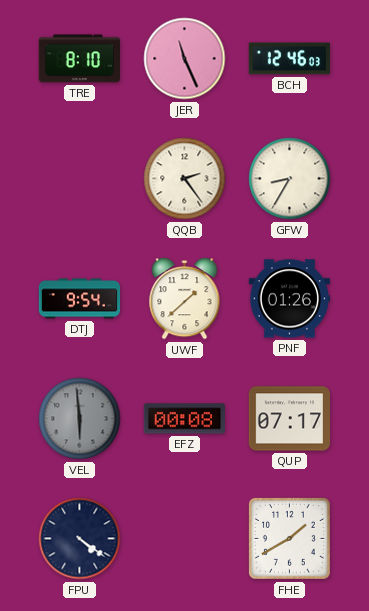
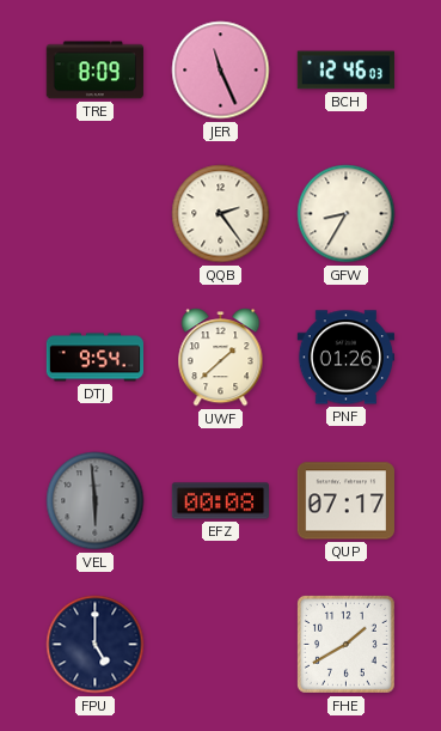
TRE: 8:10 -> 8:09 (94, 71)
FPU: 4:21 -> 5:00 (96, 645)
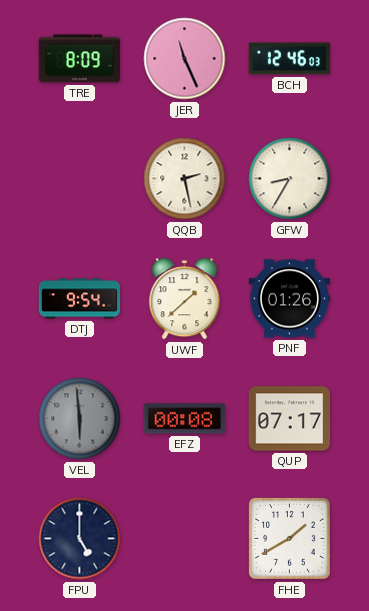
QQB: 2:24 -> 2:28 (185, 179)
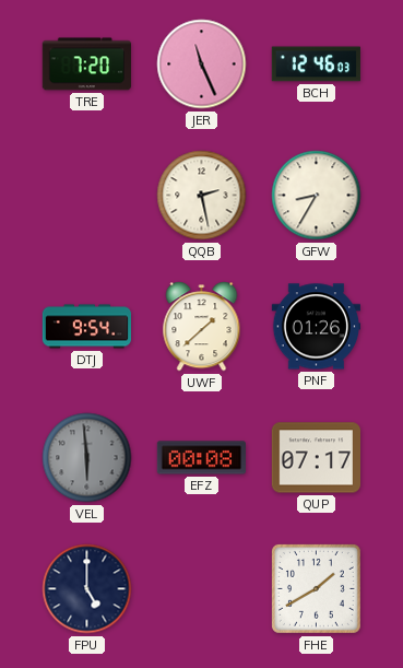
TRE: 8:09 -> 7:20 (86, 65)
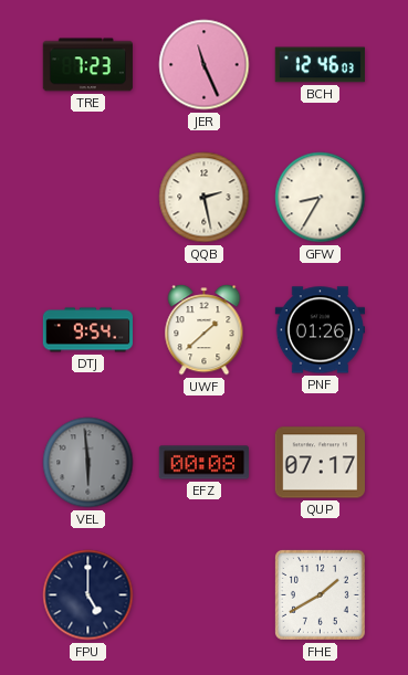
TRE: 7:20 -> 7:23 (87, 65)
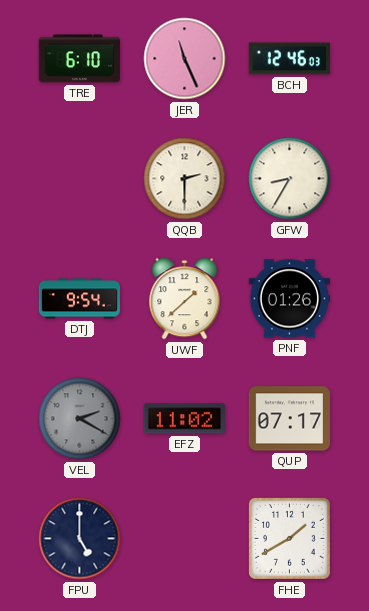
TRE: 7:23 -> 6:10 (79, 59)
QQB: 2:28 -> 2:30 (185, 179)
VEL: 5:59 -> 2:20 (80, 419)
EFZ: 00:08 -> 11:02 (184, 419)
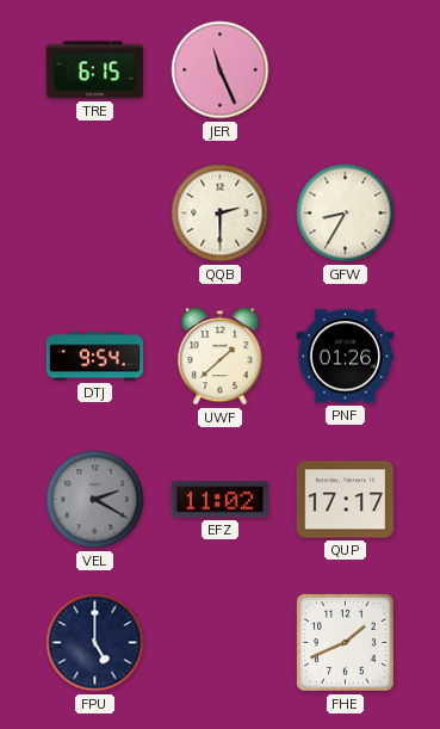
TRE: 6:10 -> 6:15 (94, 70)
BCH: 12:46 -> none (289, 59)
QUP: 07:17 -> 17:17 (345, 500)
FHE: 1:40 -> 1:41 (345, 642)
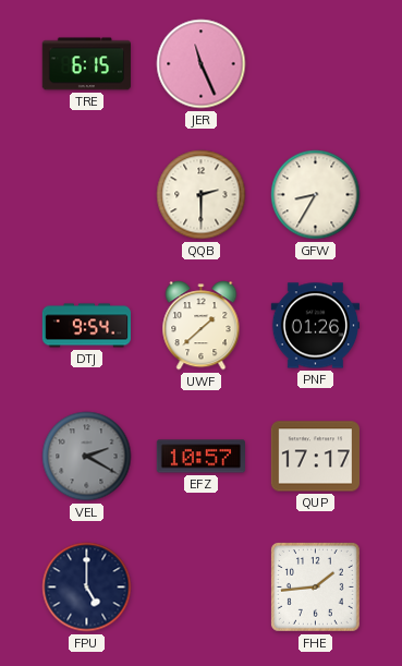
EFZ: 11:02 -> 10:57 (200, 457)
FHE: 1:41 -> 1:44 (315, 586)
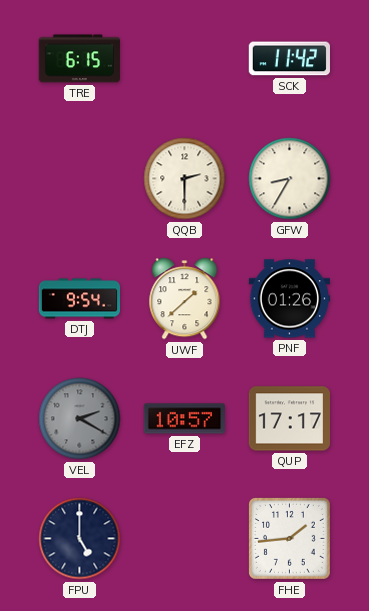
JER: 11:26 -> none (202, 64)
SCK: none -> 11:42 (289, 59)
